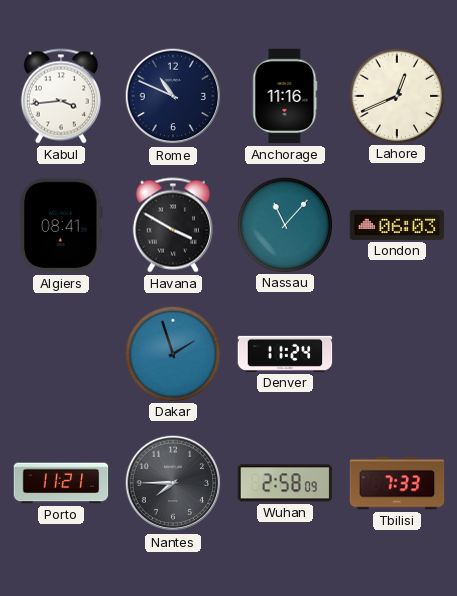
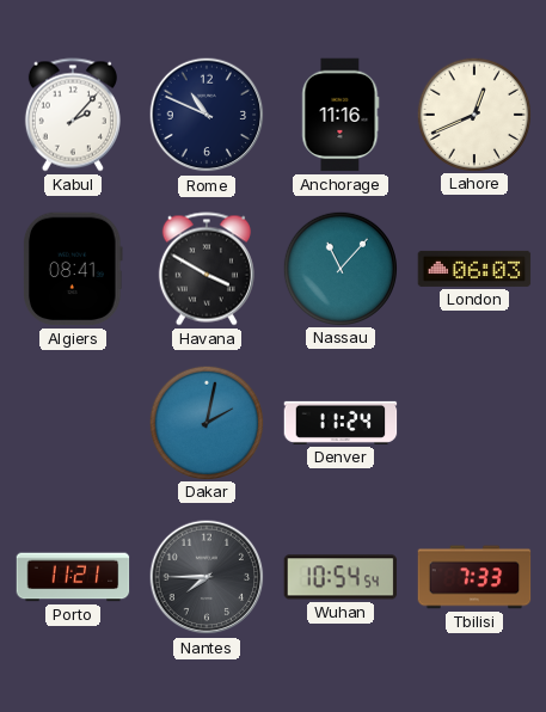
Kabul: 3:44 -> 2:07 (73, 115)
Dakar: 1:57 -> 2:02 (205, 422)
Wuhan: 2:58 -> 10:54 (341, 577)
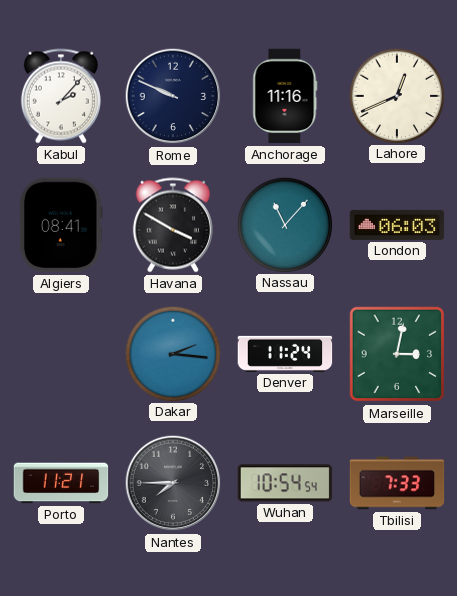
Rome: 10:49 -> 9:49 (173, 96)
Dakar: 2:02 -> 2:16 (172, 353)
Marseille: none -> 3:02 (397, 354)
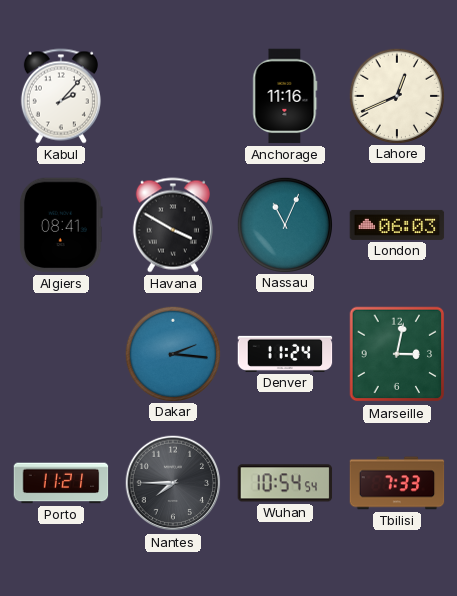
Rome: 9:49 -> none (173, 96)
Nassau: 11:07 -> 11:04 (284, 224)
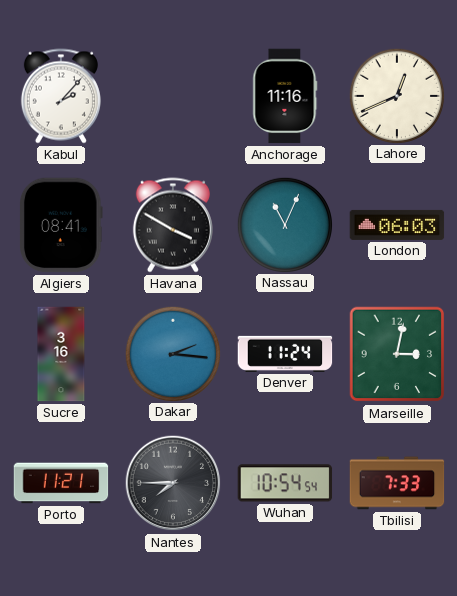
Sucre: none -> 3:16 (61, 354)
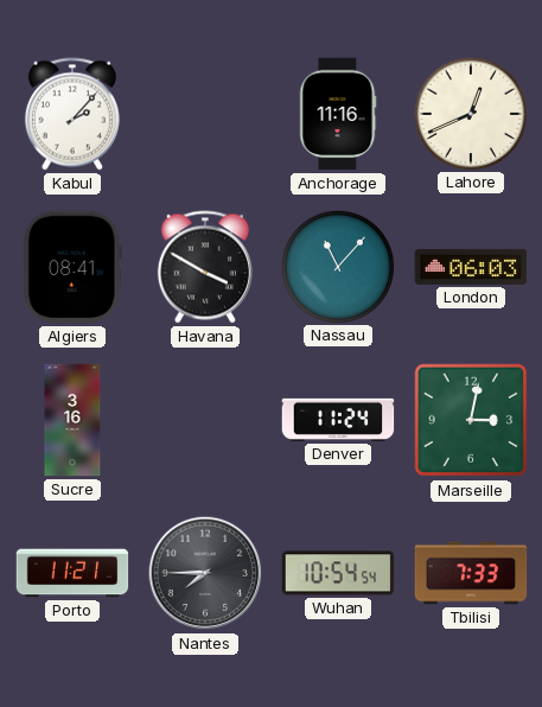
Nassau: 11:04 -> 11:07 (337, 266)
Dakar: 2:16 -> none (172, 353)
